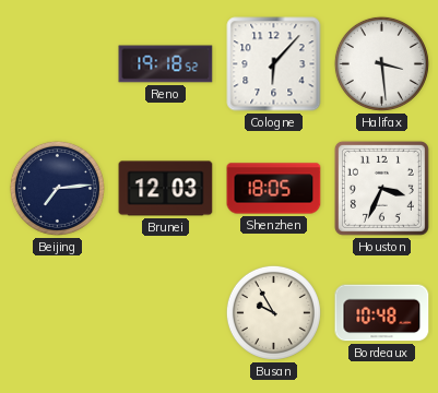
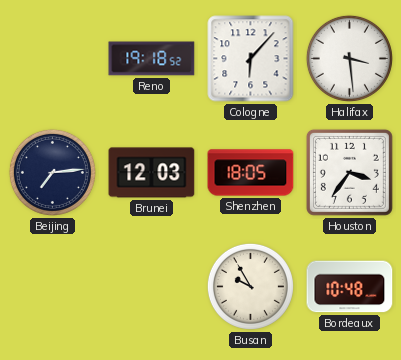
Houston: 3:34 -> 3:36 (349, 172)
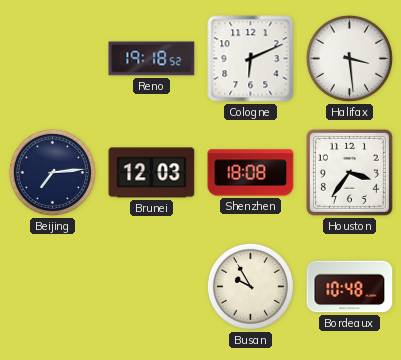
Cologne: 6:07 -> 6:11 (251, 59)
Shenzhen: 18:05 -> 18:08 (251, 173)
